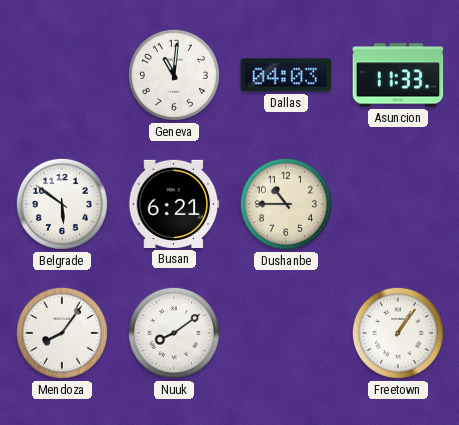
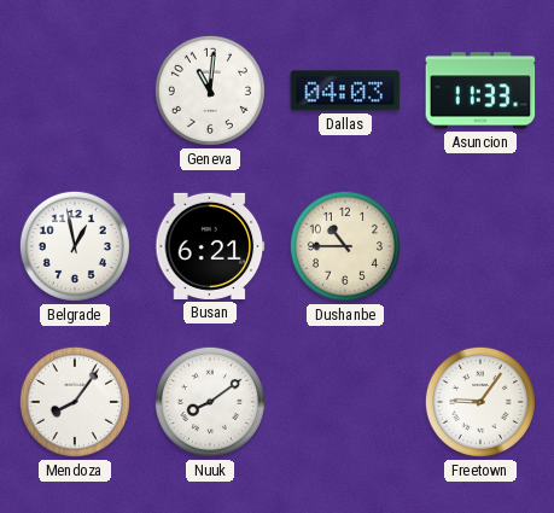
Belgrade: 5:51 -> 12:58 (75, 246)
Freetown: 1:06 -> 9:06 (480, 402)
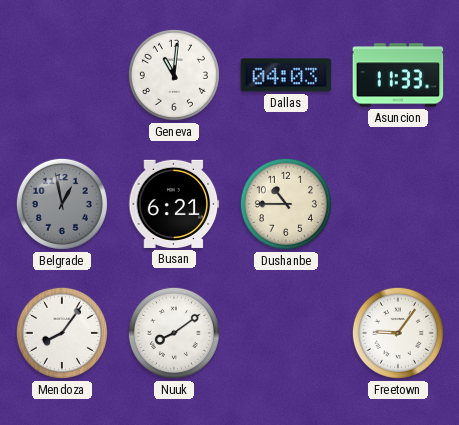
Belgrade dial: white -> grey (62, 204)
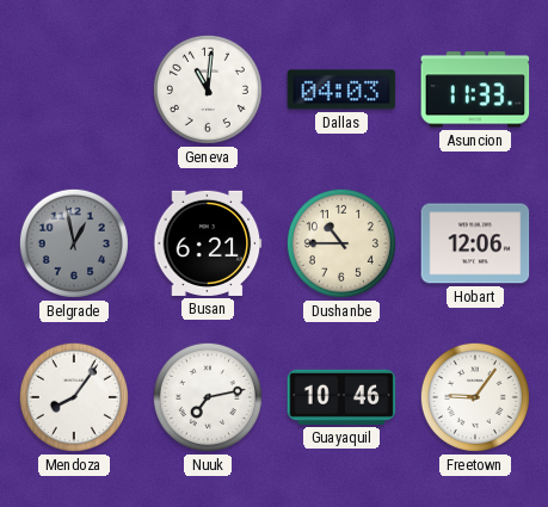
Hobart: none -> 12:06 (475, 243)
Nuuk: 8:09 -> 7:13 (208, 397)
Guayaquil: none -> 10:46 (341, 397)
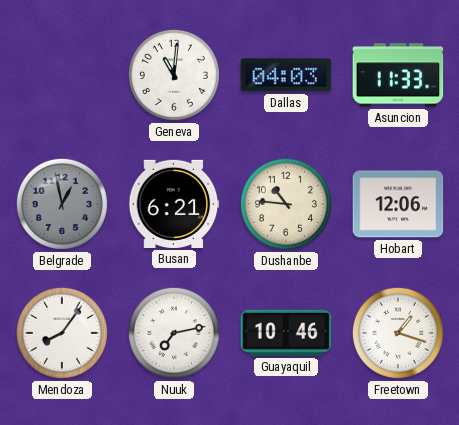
Dushanbe: 10:45 -> 10:46 (286, 204)
Freetown: 9:06 -> 1:18 (398, 333)
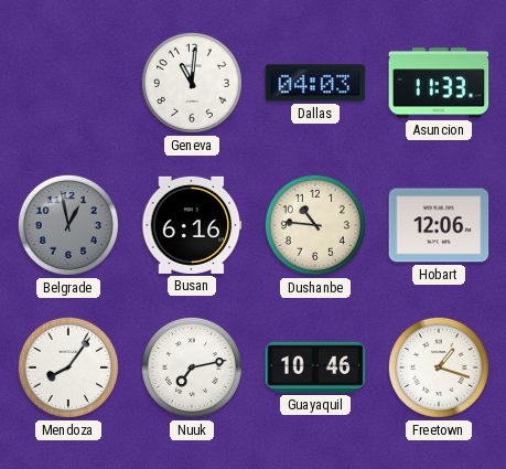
Busan: 6:21 -> 6:16 (192, 225)
